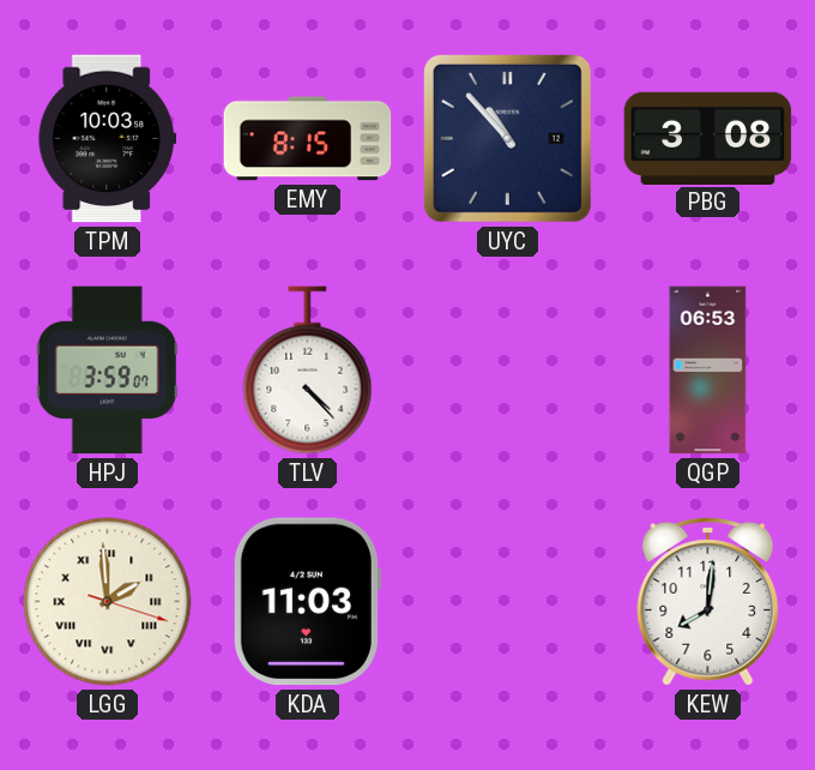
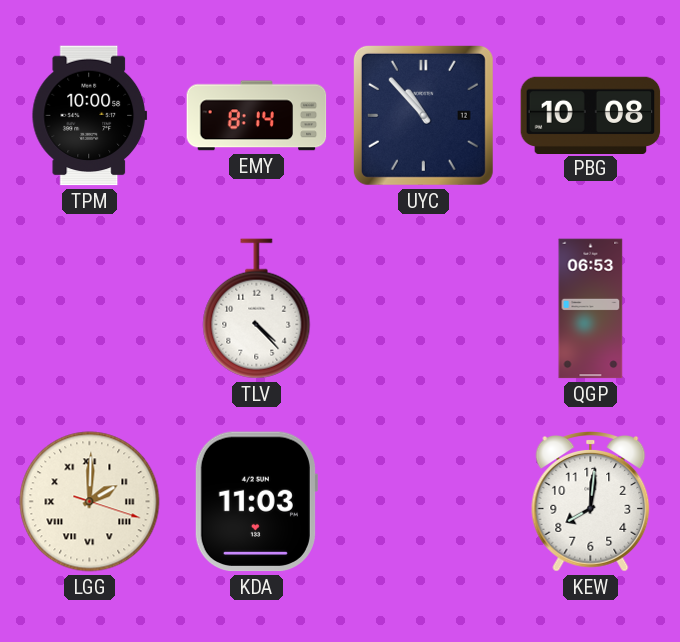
TPM: 10:03 -> 10:00 (90, 116)
EMY: 8:15 -> 8:14 (257, 116)
PBG: 3:08 -> 10:08 (591, 115)
HPJ: 3:59 -> none (107, 371)
LGG: 1:59 -> 2:00 (90, 502)
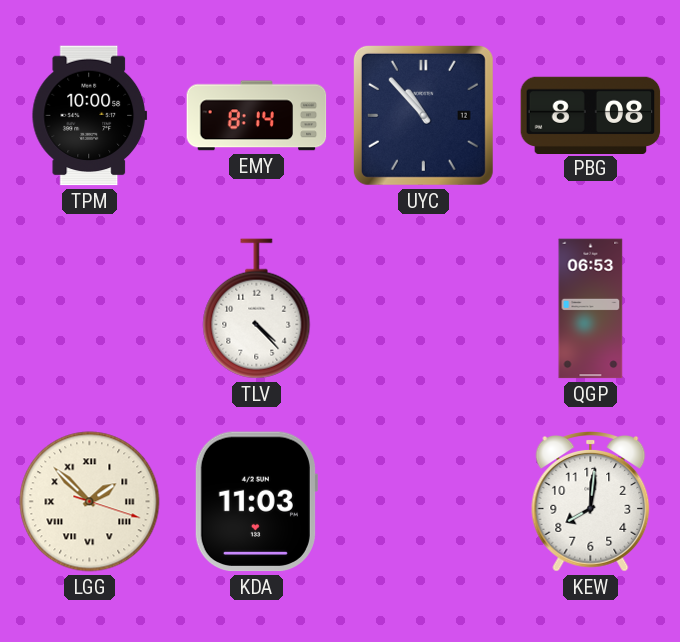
PBG: 10:08 -> 8:08 (591, 115)
LGG: 2:00 -> 1:52 (90, 502)
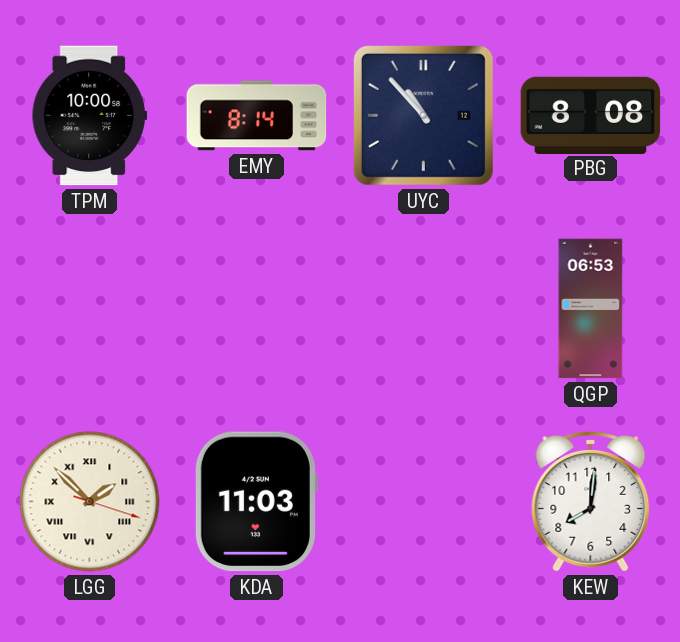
TLV: 4:23 -> none (257, 309)
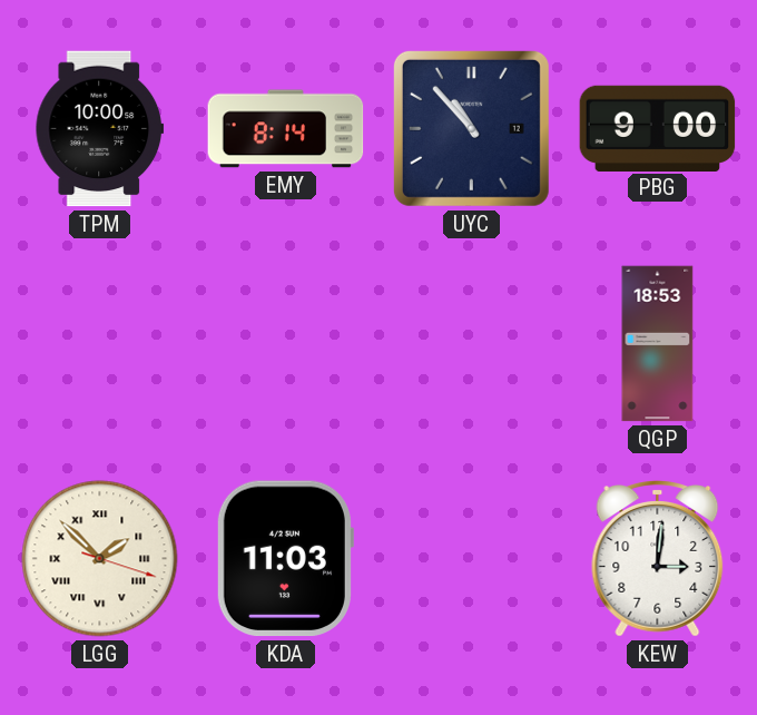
PBG: 8:08 -> 9:00 (658, 128)
QGP: 06:53 -> 18:53 (658, 344)
KEW: 8:01 -> 3:01 (658, 559)
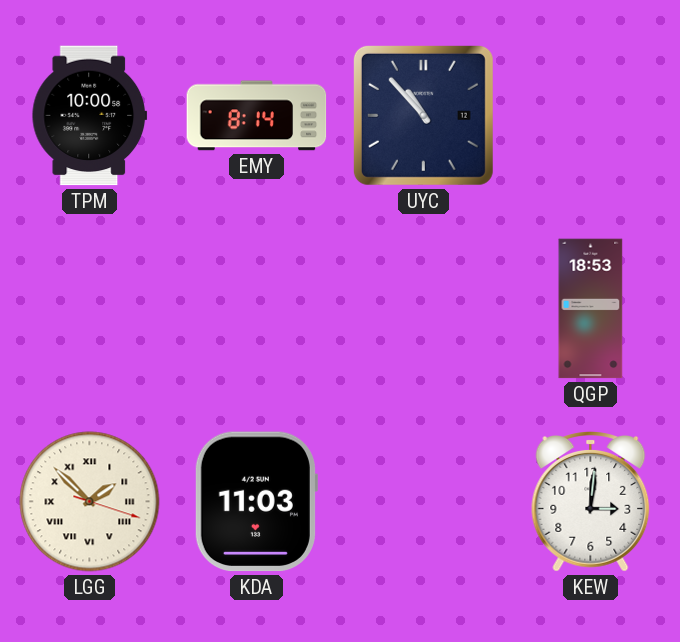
PBG: 9:00 -> none (658, 128)
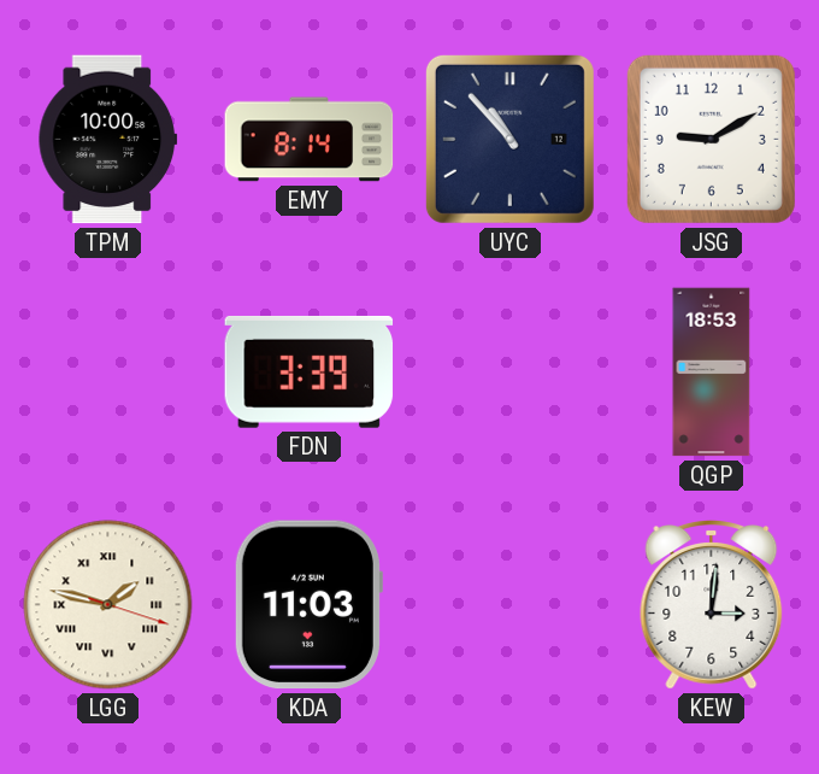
JSG: none -> 9:10 (711, 139)
FDN: none -> 3:39 (310, 371)
LGG: 1:52 -> 1:47 (108, 605)
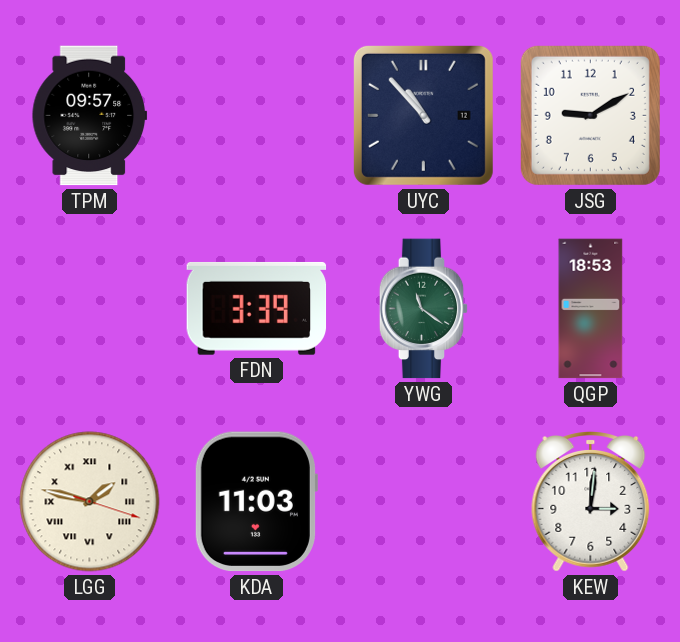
TPM: 10:00 -> 09:57 (90, 116)
EMY: 8:14 -> none (310, 140)
YWG: none -> 11:21 (424, 309)
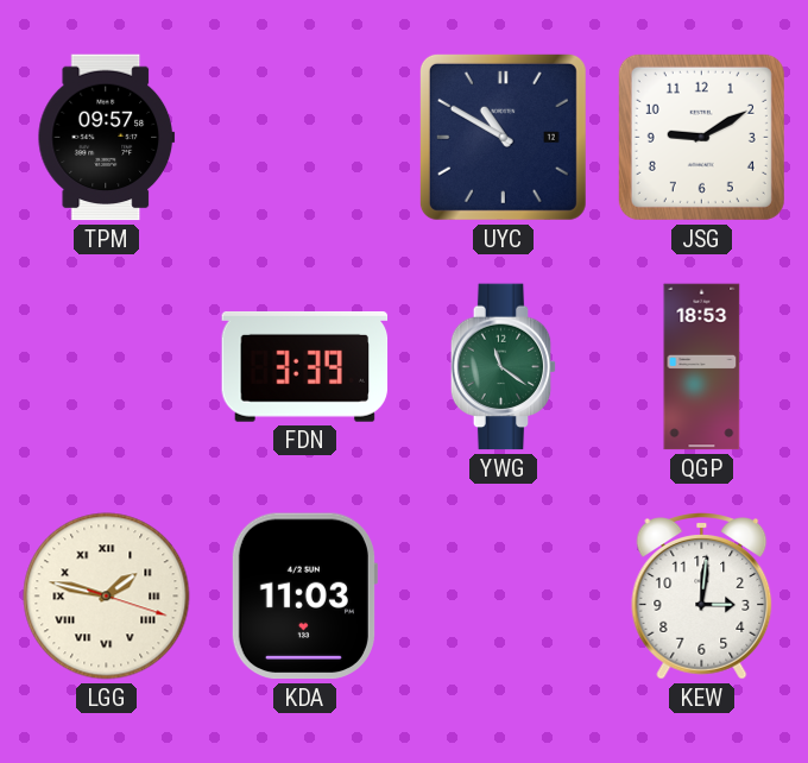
UYC: 10:53 -> 10:50 (503, 137)
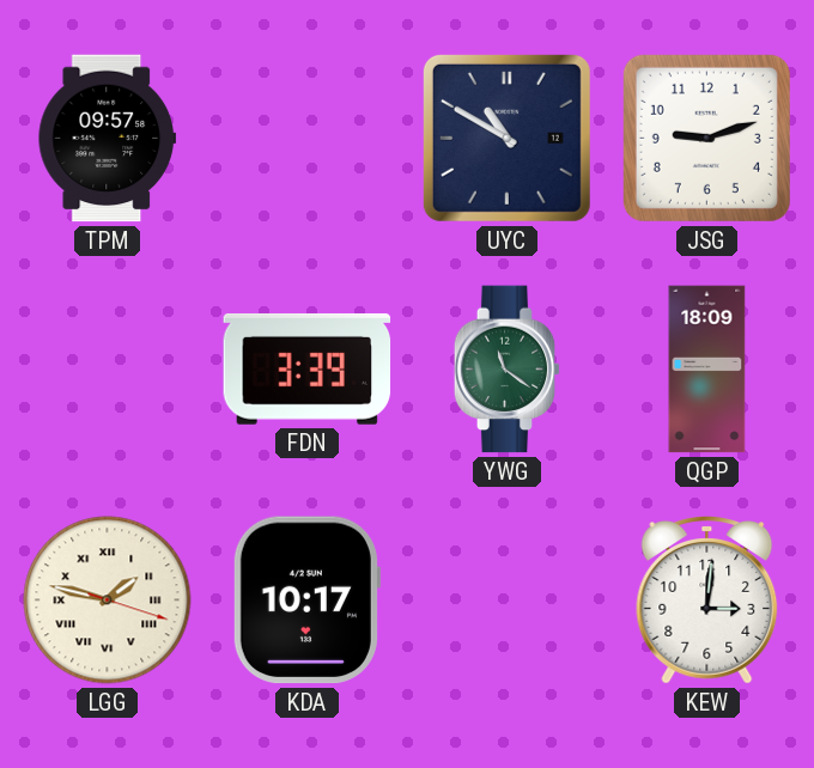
JSG: 9:10 -> 9:12 (706, 138)
QGP: 18:53 -> 18:09 (707, 370)
KDA: 11:03 -> 10:17 (306, 601)
